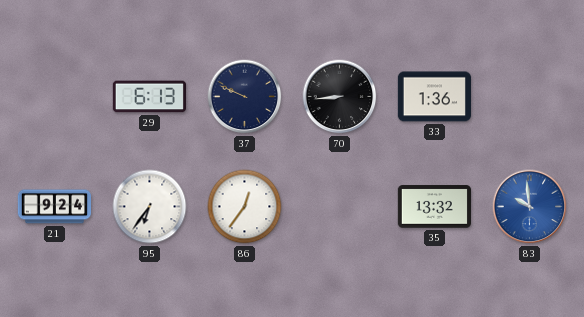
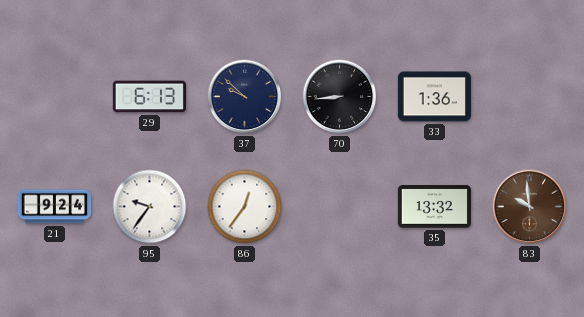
37: 9:49 -> 9:52 (245, 97)
95: 6:36 -> 9:36 (150, 207)
83 dial: blue -> brown (530, 207)
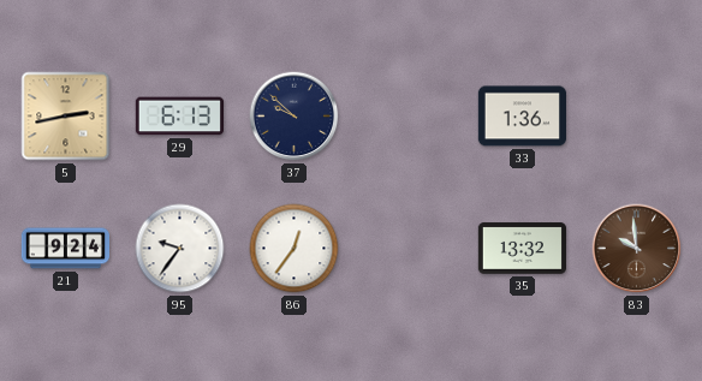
5: none -> 2:43 (66, 117)
70: 8:44 -> none (340, 97)
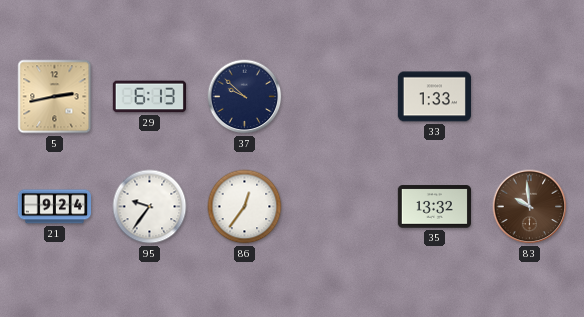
33: 1:36 -> 1:33 (434, 97)
